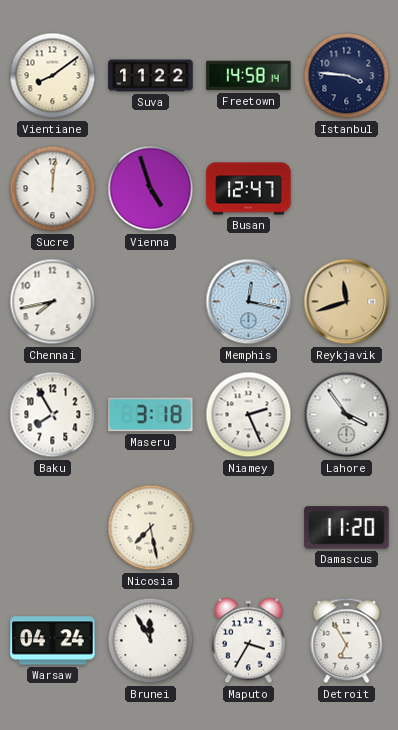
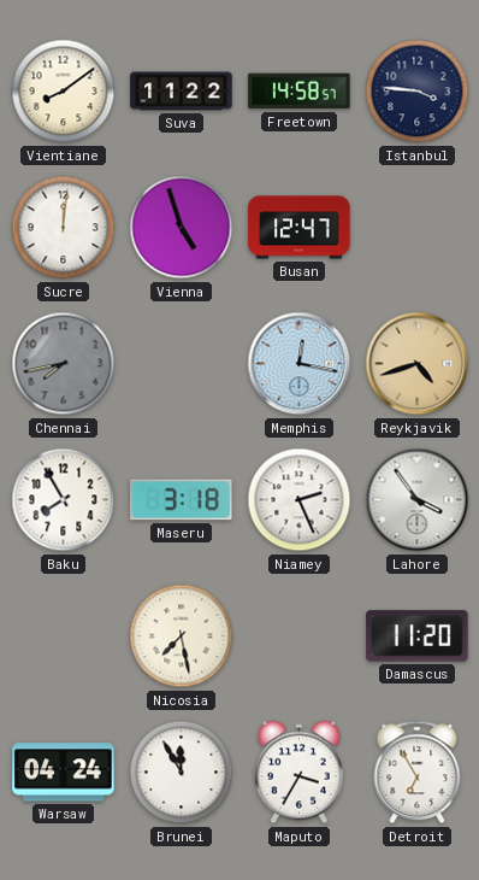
Freetown: 14:58:14 -> 14:58:57 (300, 92)
Chennai dial: white -> grey (64, 364)
Reykjavik: 11:42 -> 4:42 (418, 364)
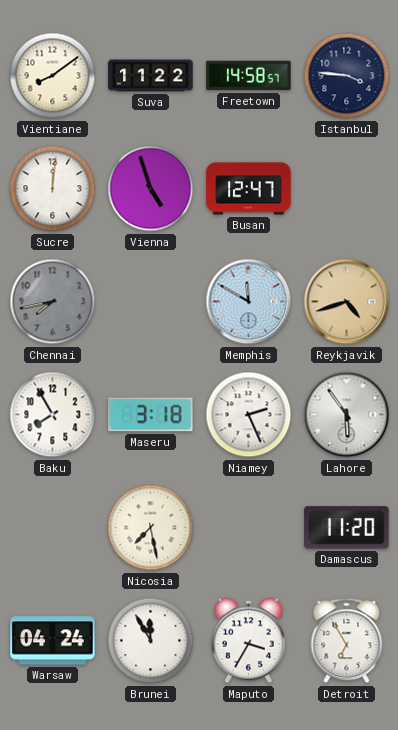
Memphis: 12:17 -> 11:50 (249, 302)
Lahore: 3:54 -> 5:54 (347, 415)
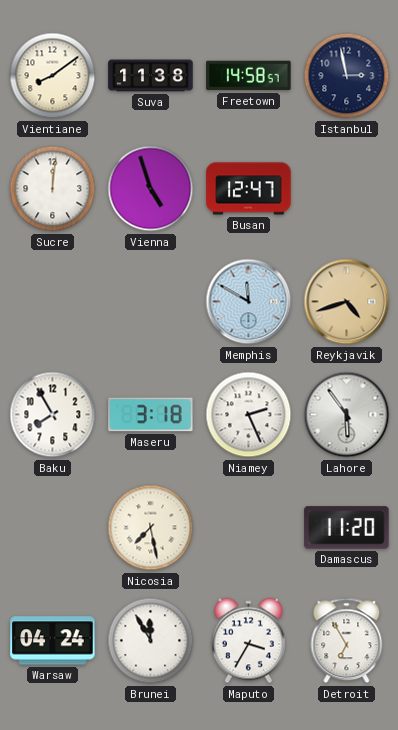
Suva: 11:22 -> 11:38 (151, 76)
Istanbul: 3:46 -> 2:58 (347, 76)
Chennai: 7:43 -> none (53, 302)
